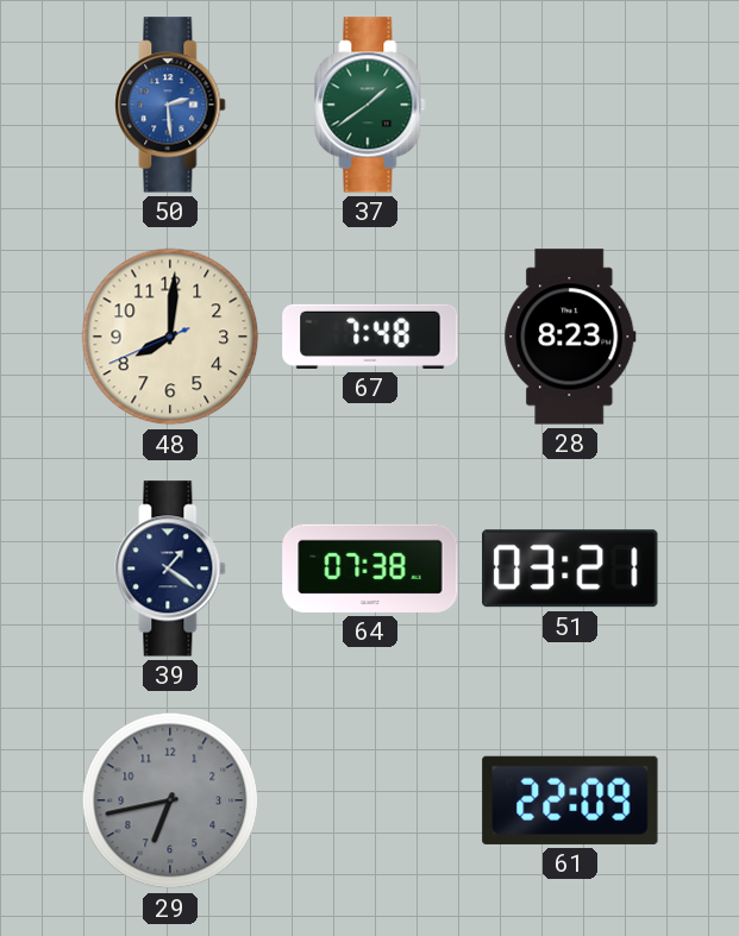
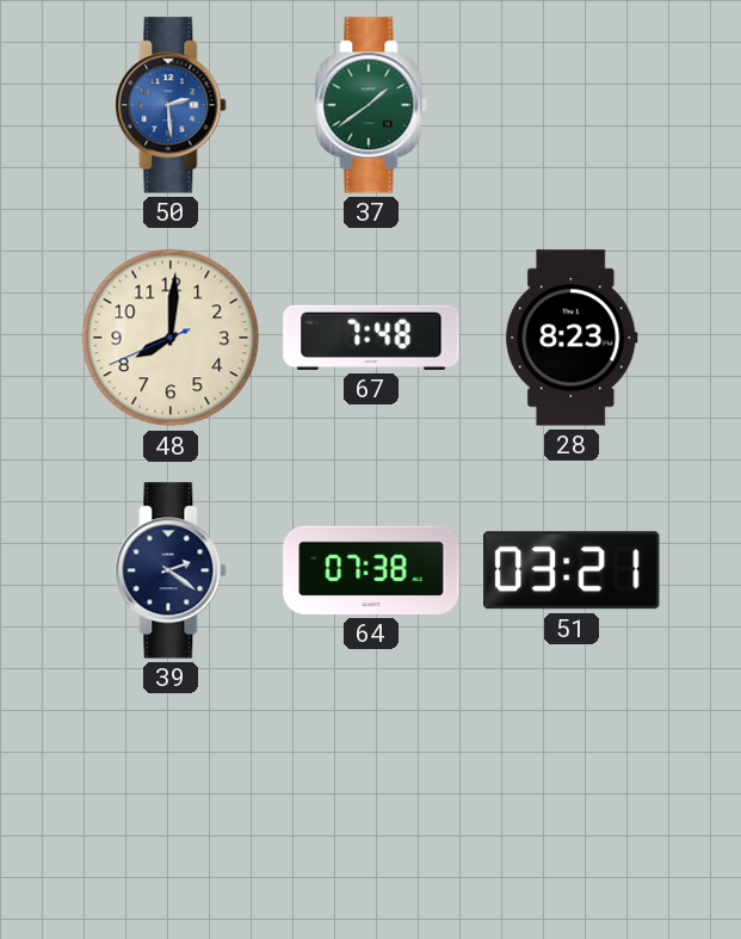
39: 1:21 -> 2:21 (171, 570)
29: 6:43 -> none (170, 800)
61: 22:09 -> none (570, 800)
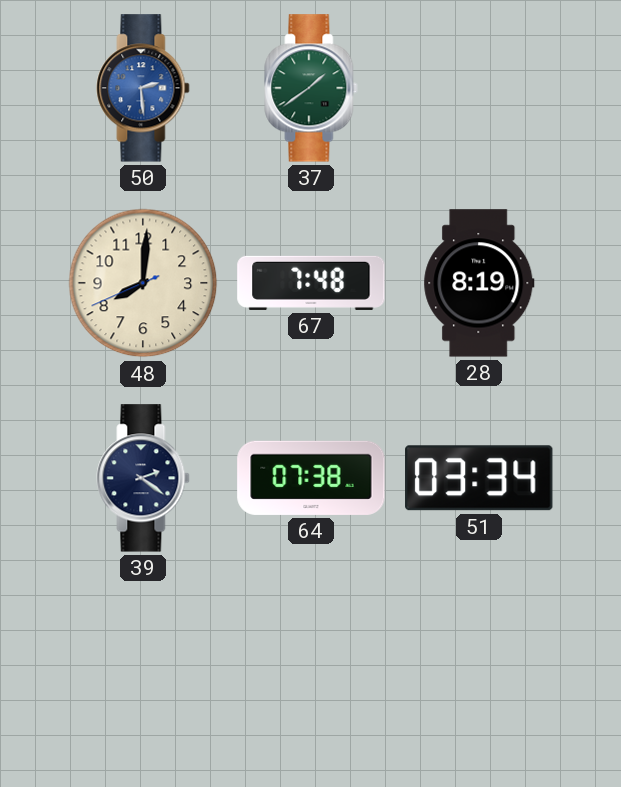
28: 8:23 -> 8:19 (479, 283)
51: 03:21 -> 03:34 (479, 478)
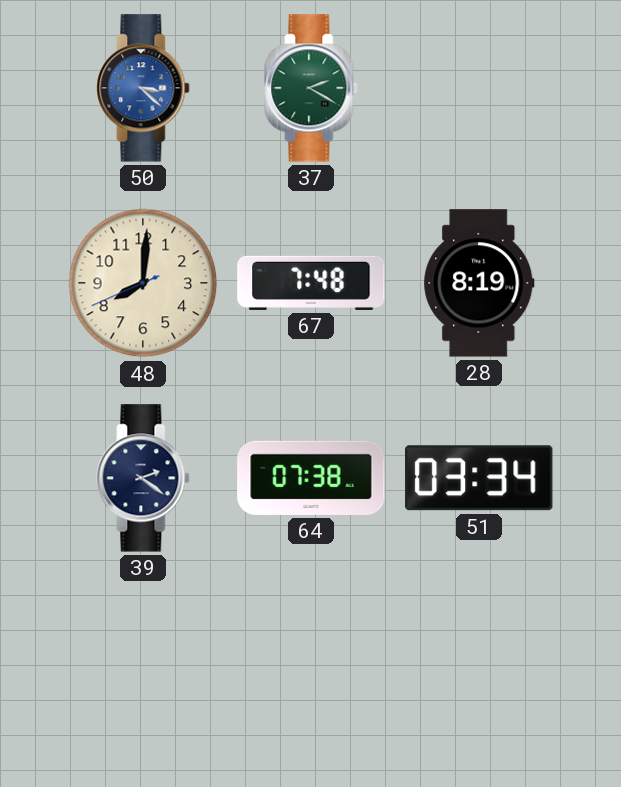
50: 2:29 -> 3:22 (143, 88)
37: 1:39 -> 2:20 (311, 88)
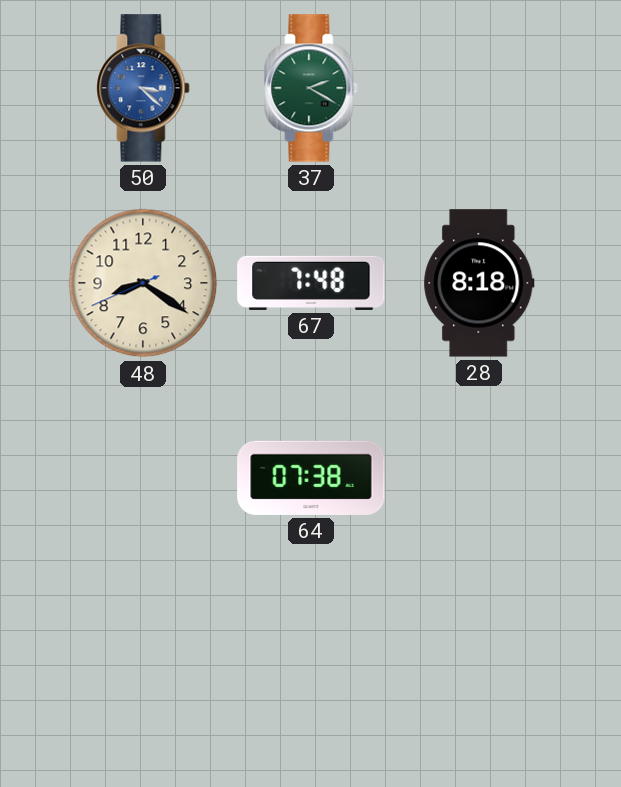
48: 8:00 -> 8:20 (143, 283)
28: 8:19 -> 8:18 (479, 283)
39: 2:21 -> none (143, 478)
51: 03:34 -> none (479, 478)
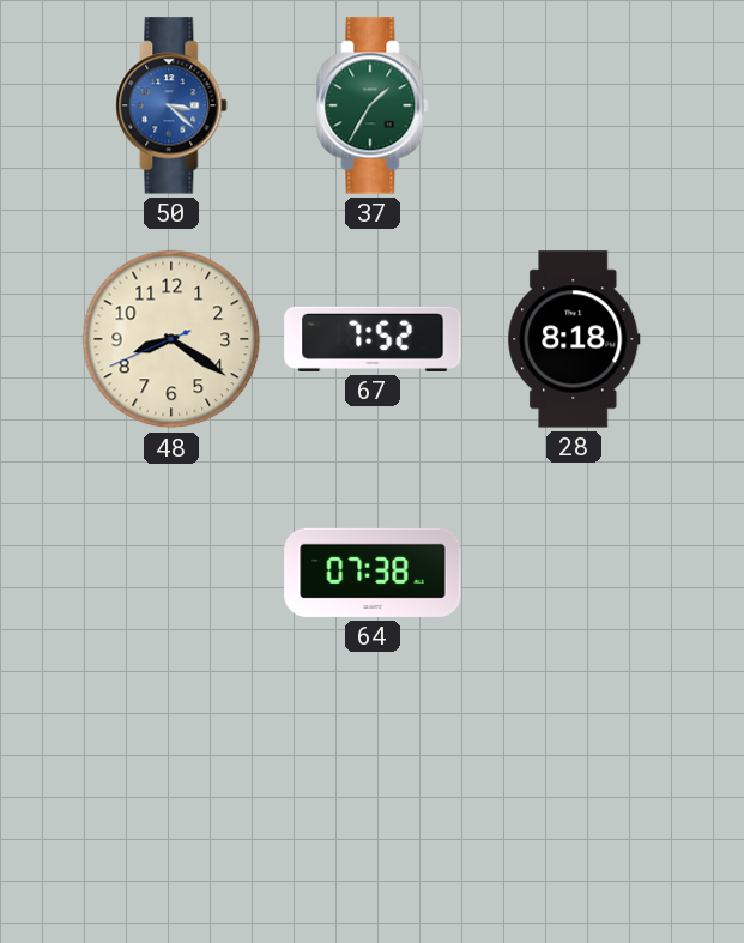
37: 2:20 -> 1:35 (373, 105)
67: 7:48 -> 7:52 (373, 339)
